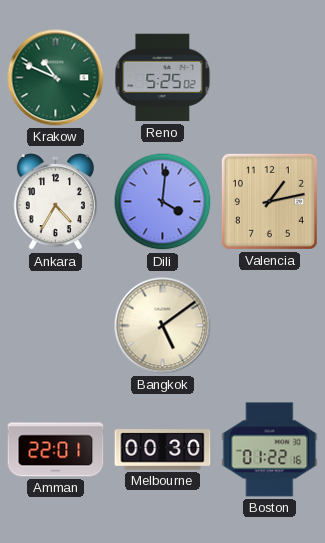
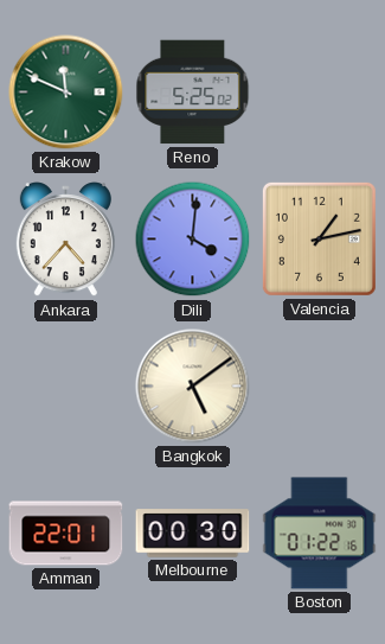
Krakow: 10:49 -> 11:49 (66, 93)
Ankara: 4:35 -> 4:37 (65, 240)
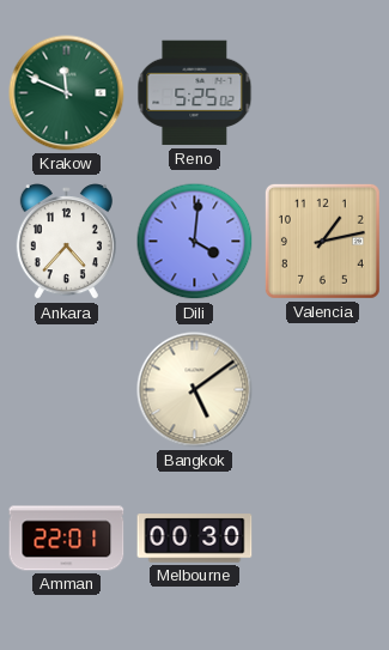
Boston: 01:22 -> none (320, 534)
